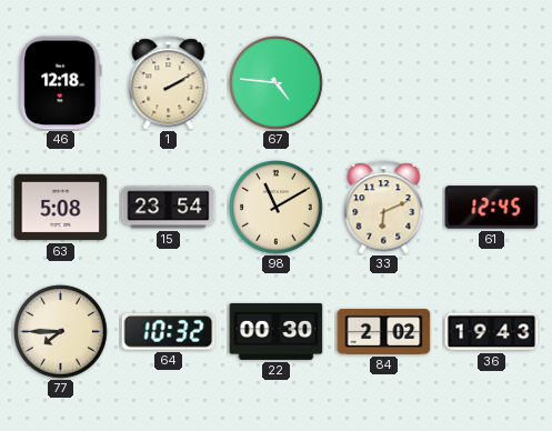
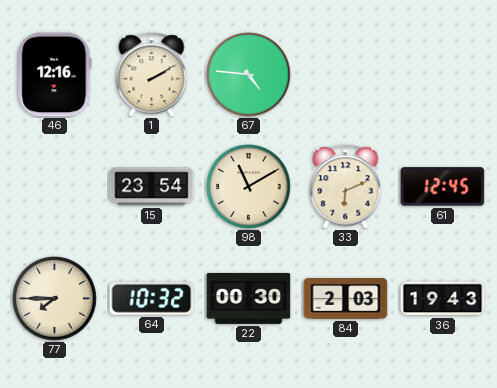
46: 12:18 -> 12:16 (55, 75)
63: 5:08 -> none (61, 208)
84: 2:02 -> 2:03 (346, 299)
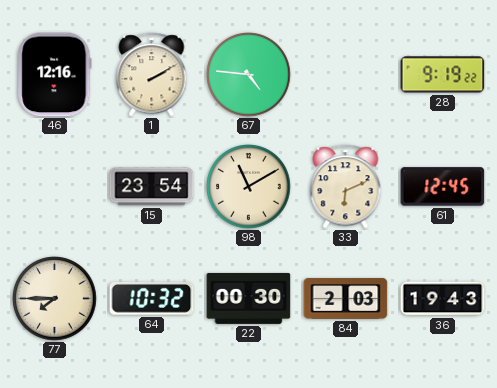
28: none -> 9:19 (443, 75)
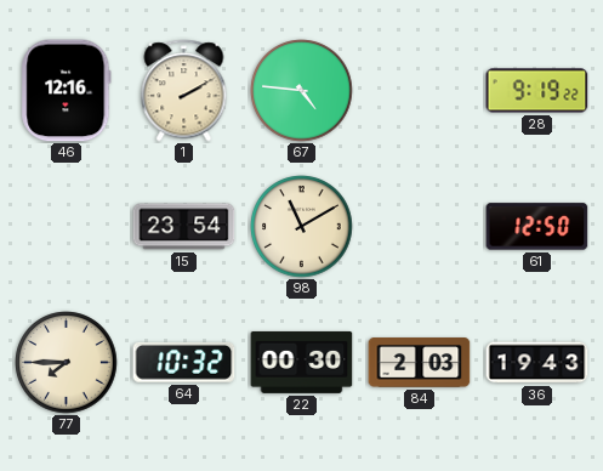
33: 6:11 -> none (346, 187)
61: 12:45 -> 12:50 (537, 227)
